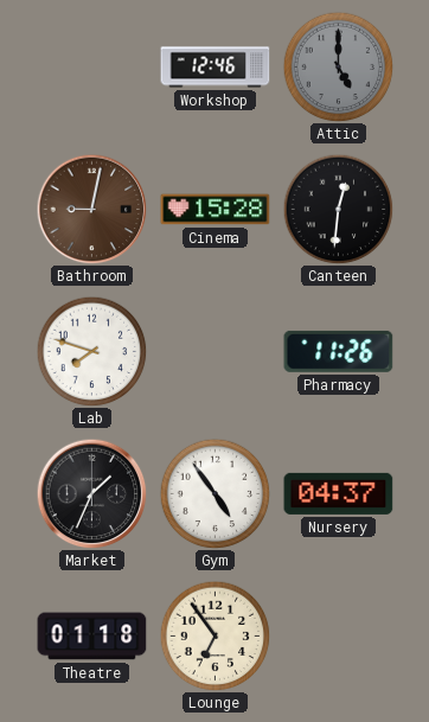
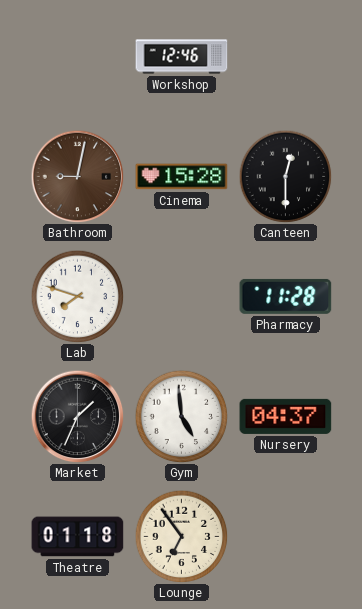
Attic: 5:00 -> none (338, 66)
Canteen: 12:31 -> 12:30 (285, 176)
Pharmacy: 11:26 -> 11:28 (286, 296)
Gym: 4:54 -> 4:59 (181, 416)
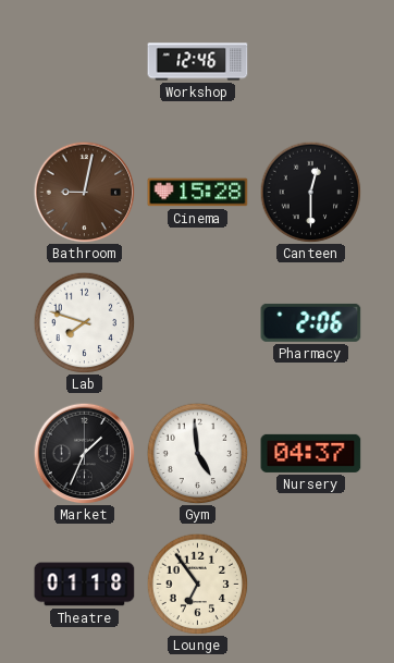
Pharmacy: 11:28 -> 2:06 (311, 322)
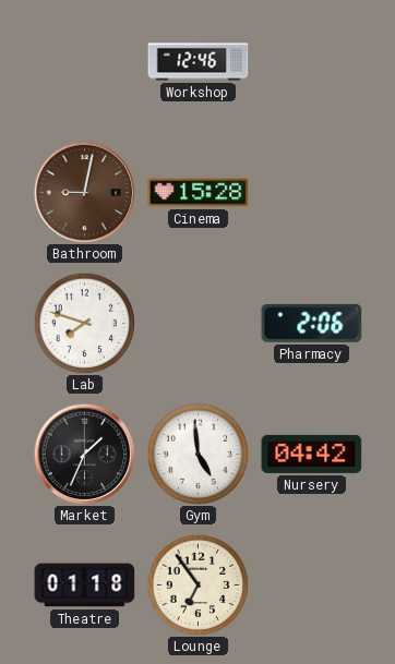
Canteen: 12:30 -> none (310, 192)
Nursery: 04:37 -> 04:42 (312, 454)
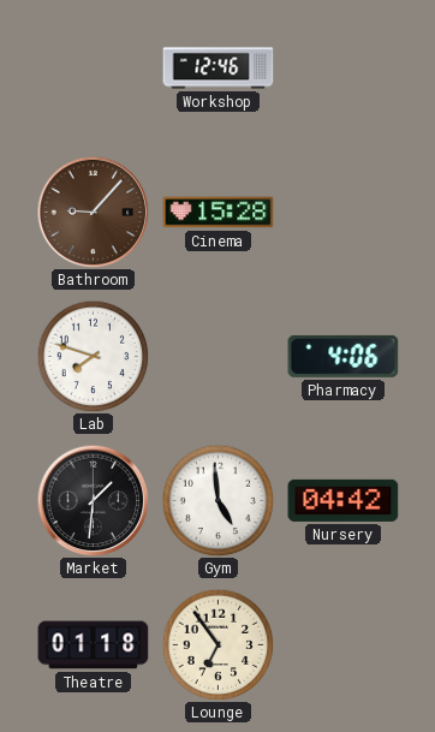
Bathroom: 9:02 -> 9:07 (93, 212)
Pharmacy: 2:06 -> 4:06 (344, 356)
Market: 1:34 -> 1:31 (93, 500)
